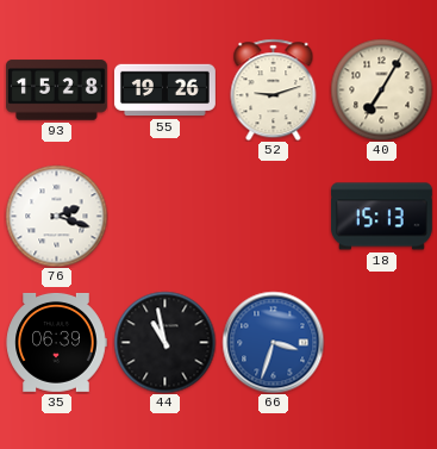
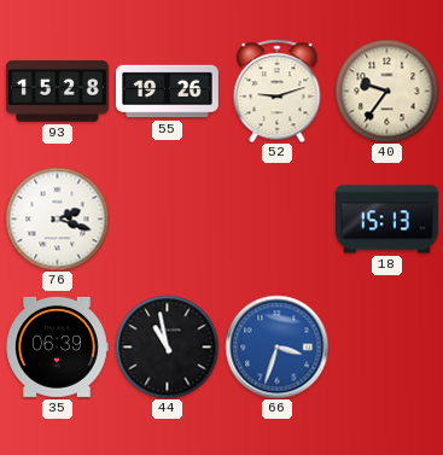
40: 7:05 -> 9:36 (386, 91)
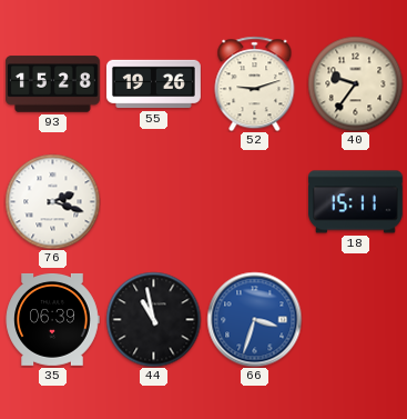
18: 15:13 -> 15:11 (355, 202)
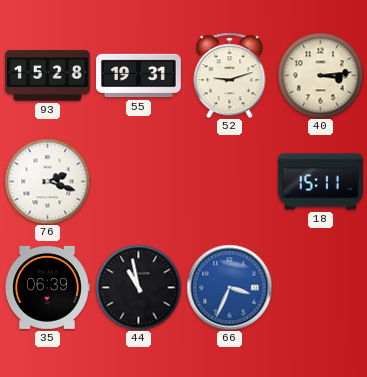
55: 19:26 -> 19:31 (138, 76)
40: 9:36 -> 3:14 (320, 75)
66: 3:33 -> 3:34 (229, 287)
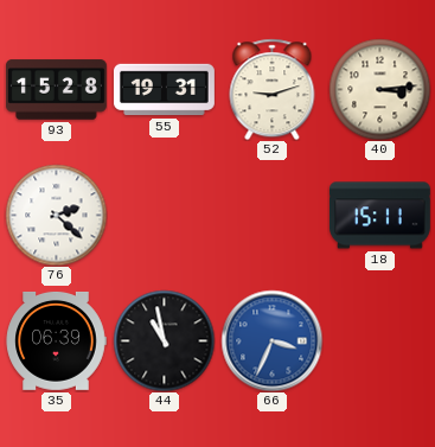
76: 2:18 -> 2:22 (56, 215)
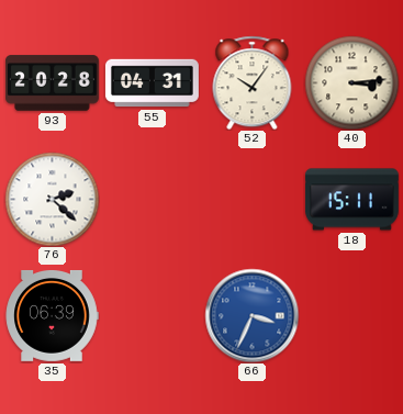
93: 15:28 -> 20:28 (52, 83)
55: 19:31 -> 04:31 (152, 83)
52: 9:12 -> 10:06 (253, 82)
44: 10:58 -> none (164, 340)
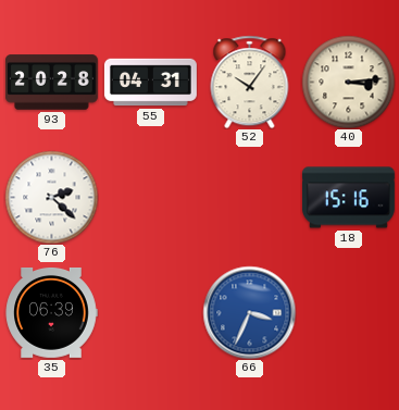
18: 15:11 -> 15:16 (348, 198)
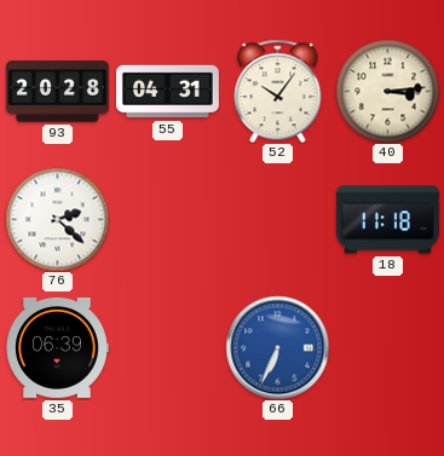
18: 15:16 -> 11:18 (387, 220)
66: 3:34 -> 6:34 (277, 347)
